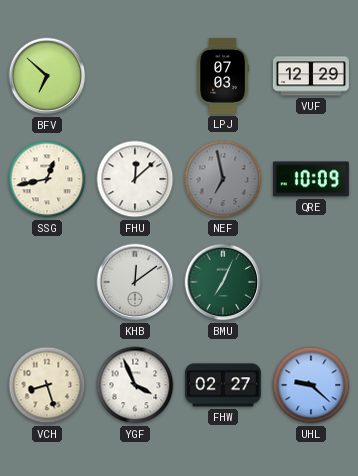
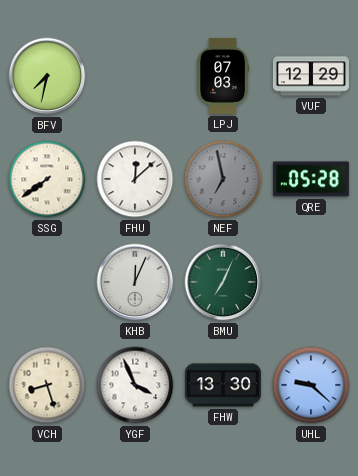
BFV: 6:52 -> 7:32 (47, 76)
SSG: 12:43 -> 7:39 (47, 179)
QRE: 10:09 -> 05:28 (311, 179)
KHB: 12:09 -> 12:04 (135, 282)
FHW: 02:27 -> 13:30 (223, 385)
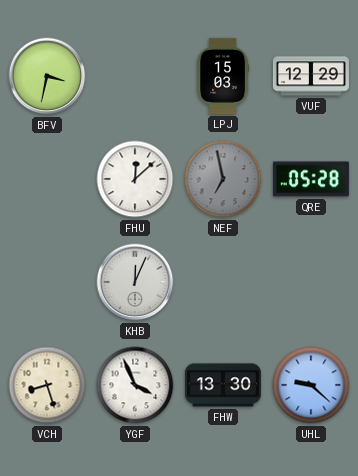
BFV: 7:32 -> 3:32 (47, 76)
LPJ: 07:03 -> 15:03 (223, 76)
SSG: 7:39 -> none (47, 179)
BMU: 7:04 -> none (223, 282)
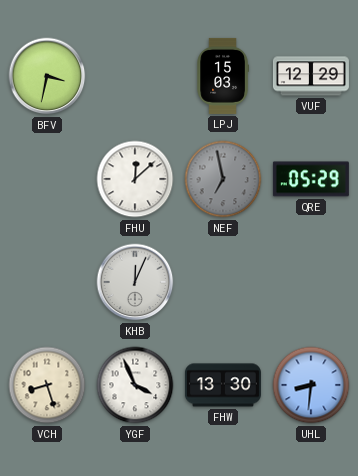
QRE: 05:28 -> 05:29 (311, 179)
UHL: 9:22 -> 8:31 (311, 385)
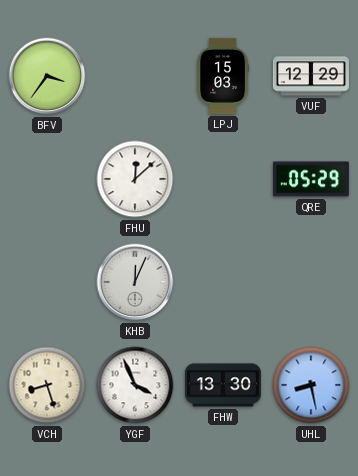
BFV: 3:32 -> 3:36 (47, 76)
NEF: 6:58 -> none (223, 179)
UHL: 8:31 -> 8:28 (311, 385)
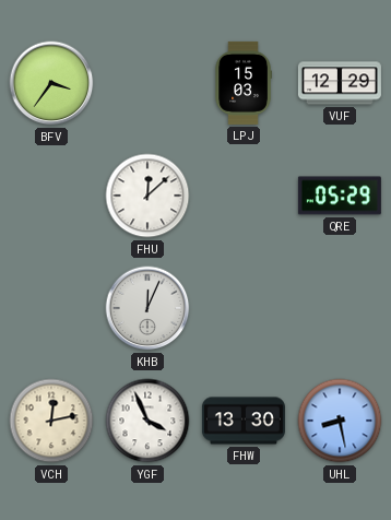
VCH: 8:27 -> 12:13 (51, 421)
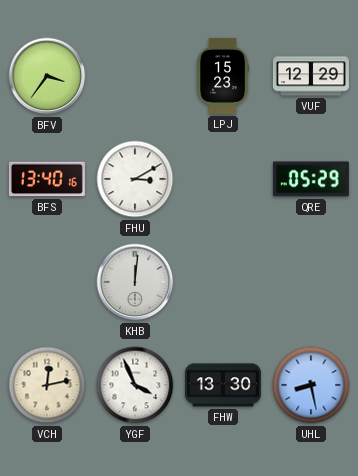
LPJ: 15:03 -> 15:23 (223, 76)
BFS: none -> 13:40 (47, 179)
FHU: 12:08 -> 3:10 (135, 179)
KHB: 12:04 -> 12:01 (135, 282)
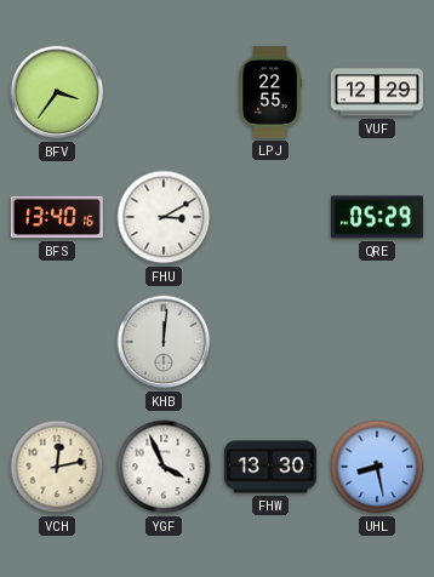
LPJ: 15:23 -> 22:55 (270, 92)
